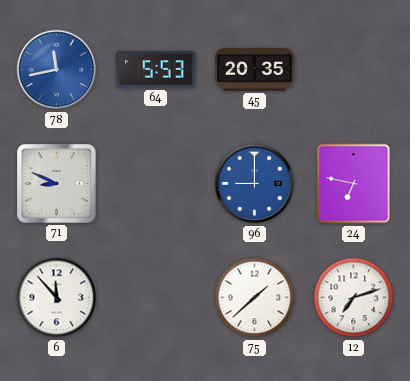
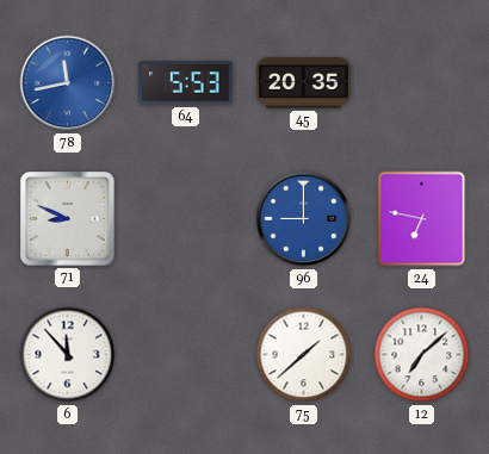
12: 7:12 -> 7:08 (422, 355)
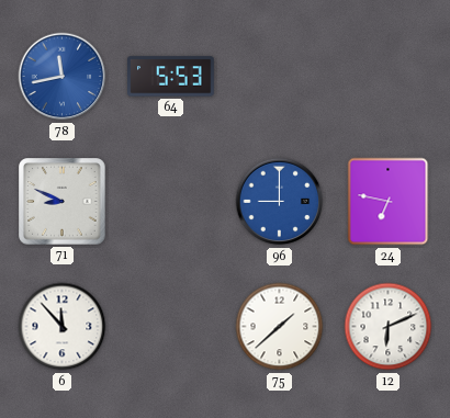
45: 20:35 -> none (304, 83)
12: 7:08 -> 6:11 (389, 327)
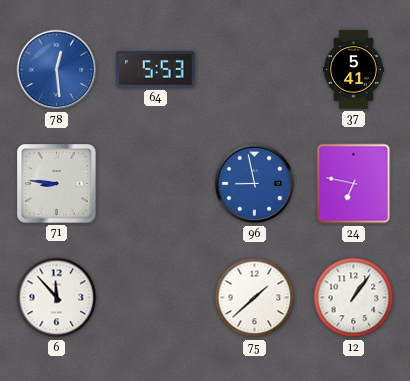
78: 11:43 -> 12:29 (57, 70)
37: none -> 5:41 (353, 70)
71: 8:49 -> 8:46 (57, 184)
96: 9:00 -> 8:58 (255, 184)
12: 6:11 -> 1:06 (354, 298)
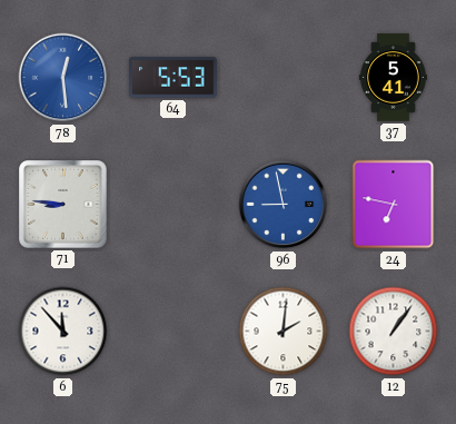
75: 1:38 -> 2:01 (284, 332)
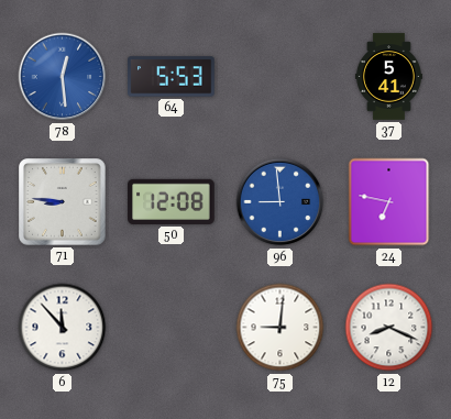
50: none -> 12:08 (172, 201)
96: 8:58 -> 8:59 (280, 202)
75: 2:01 -> 9:01 (280, 328)
12: 1:06 -> 8:19 (389, 328)
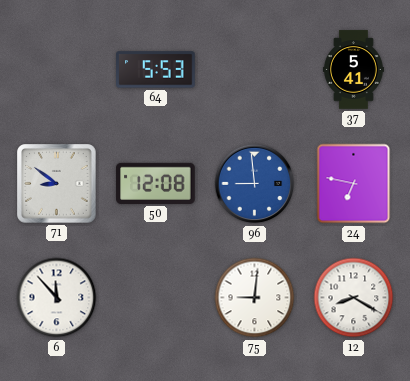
78: 12:29 -> none (63, 77)
71: 8:46 -> 8:51 (57, 184)
12: 8:19 -> 8:20 (354, 298)
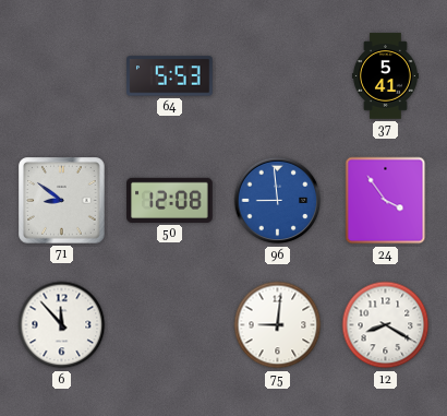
24: 6:47 -> 3:54 (386, 201)
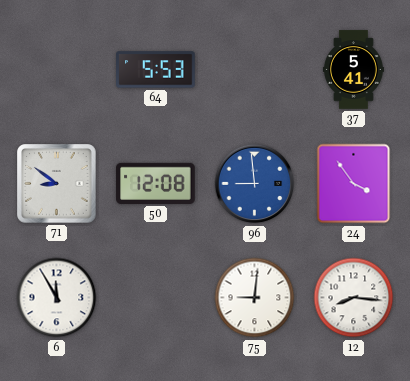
6: 11:53 -> 11:55 (57, 298)
12: 8:20 -> 8:16 (354, 298)
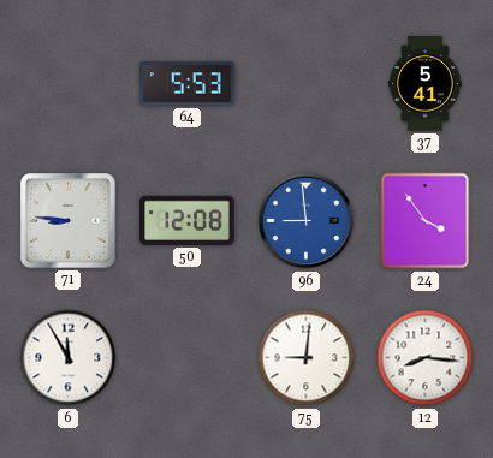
71: 8:51 -> 8:46 (69, 221)
